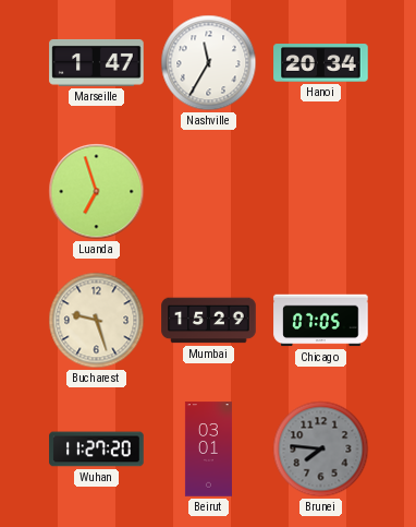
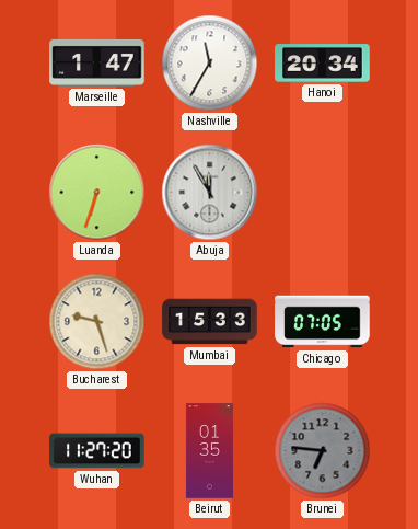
Luanda: 6:57 -> 6:33 (97, 193)
Abuja: none -> 11:55 (210, 193)
Mumbai: 15:29 -> 15:33 (210, 322)
Beirut: 03:01 -> 01:35 (209, 451)
Brunei: 7:46 -> 6:46 (323, 451)
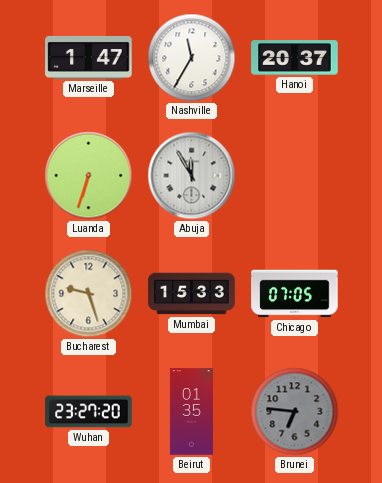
Hanoi: 20:34 -> 20:37 (295, 58)
Wuhan: 11:27 -> 23:27 (89, 412)
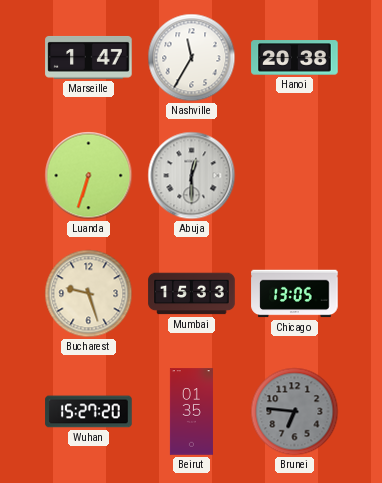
Hanoi: 20:37 -> 20:38 (295, 58)
Abuja: 11:55 -> 12:30 (192, 176)
Chicago: 07:05 -> 13:05 (295, 294)
Wuhan: 23:27 -> 15:27 (89, 412)
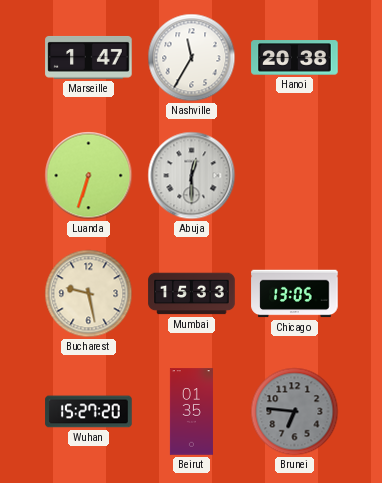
Bucharest: 9:27 -> 9:28 (89, 294)
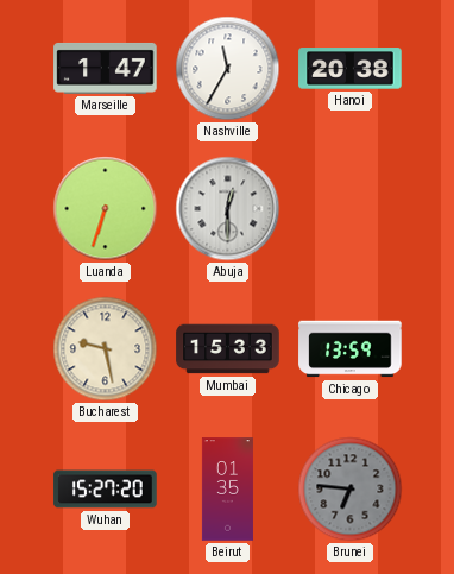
Chicago: 13:05 -> 13:59 (351, 349)
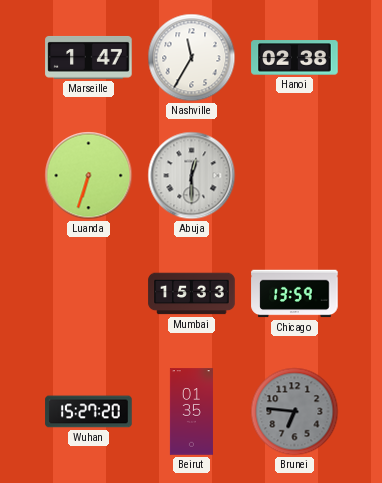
Hanoi: 20:38 -> 02:38 (295, 58)
Bucharest: 9:28 -> none (106, 349)
